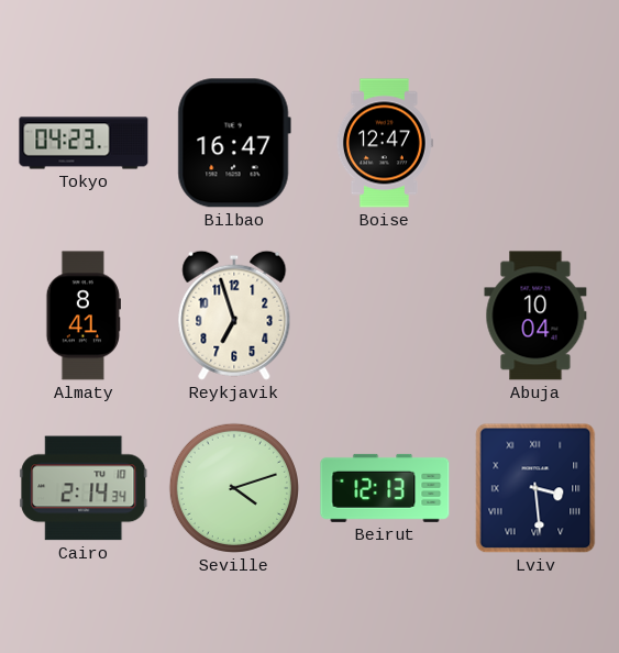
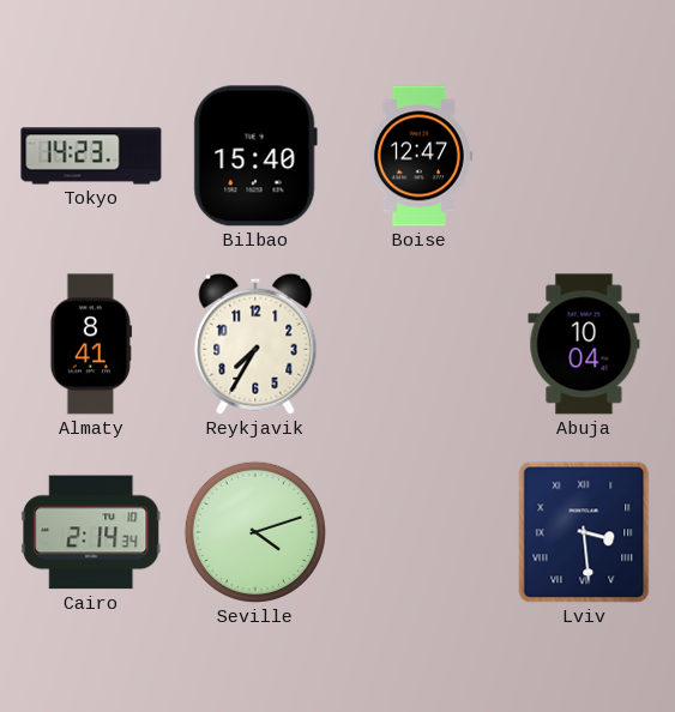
Tokyo: 04:23 -> 14:23 (91, 156)
Bilbao: 16:47 -> 15:40 (255, 156)
Reykjavik: 6:57 -> 7:35 (255, 344)
Beirut: 12:13 -> none (385, 488)
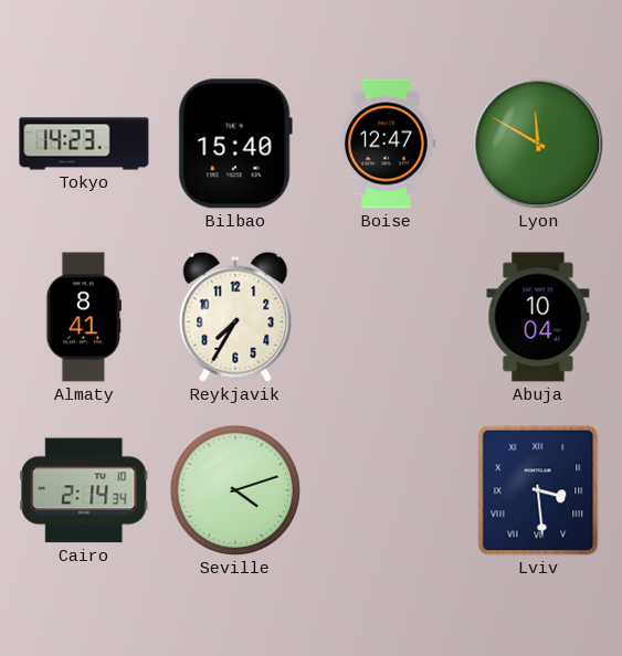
Lyon: none -> 11:50 (538, 144)
